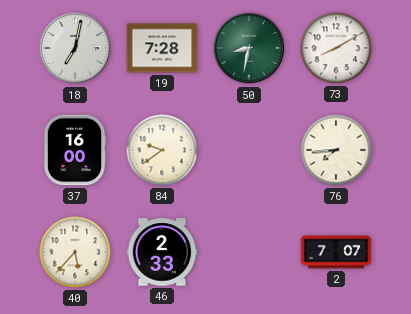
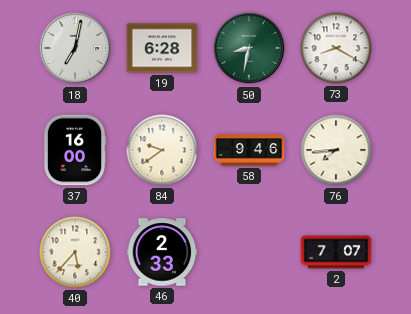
19: 7:28 -> 6:28 (162, 48)
73: 8:10 -> 8:20 (336, 48)
58: none -> 9:46 (249, 150)
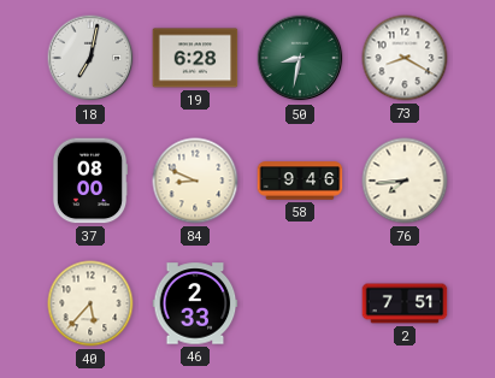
37: 16:00 -> 08:00 (90, 181)
84: 9:39 -> 8:49 (195, 181)
2: 7:07 -> 7:51 (405, 303)
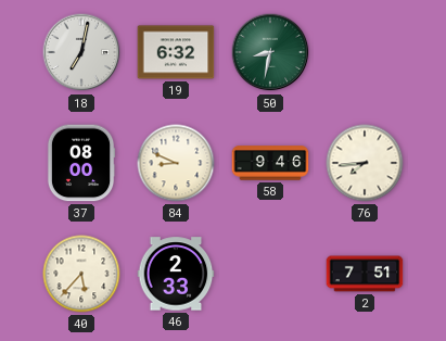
19: 6:28 -> 6:32 (176, 52)
73: 8:20 -> none (405, 58)
